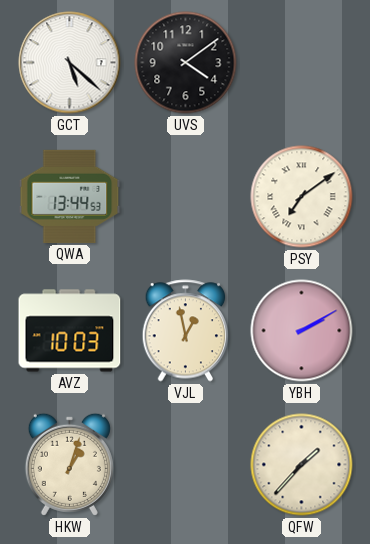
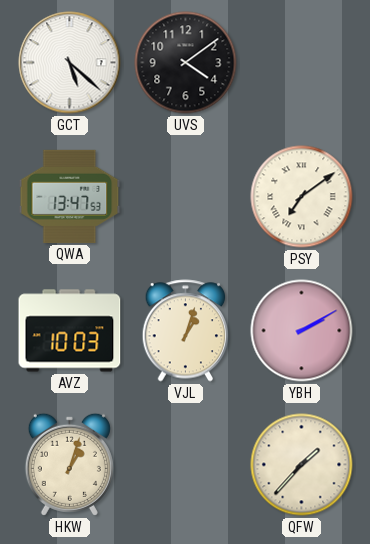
QWA: 13:44 -> 13:47 (70, 196)
VJL: 12:58 -> 1:03 (186, 331)
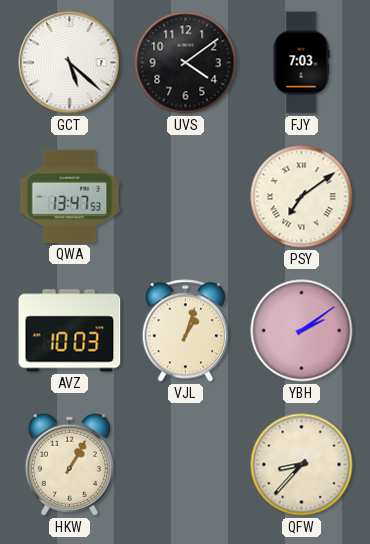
FJY: none -> 7:03 (301, 63)
YBH: 2:10 -> 2:09 (302, 331)
HKW: 1:03 -> 1:05 (69, 464)
QFW: 1:37 -> 8:37 (302, 465)
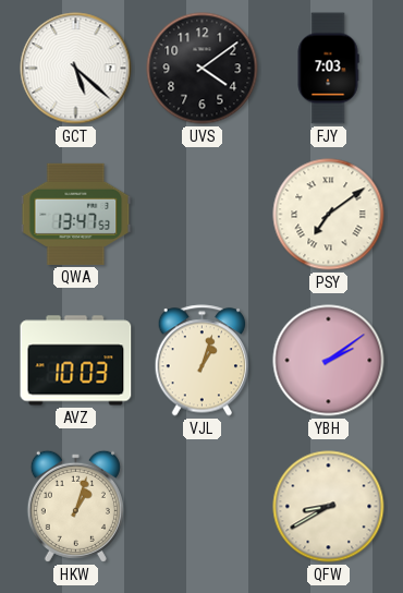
HKW: 1:05 -> 1:03 (75, 506)
QFW: 8:37 -> 8:40 (329, 507)
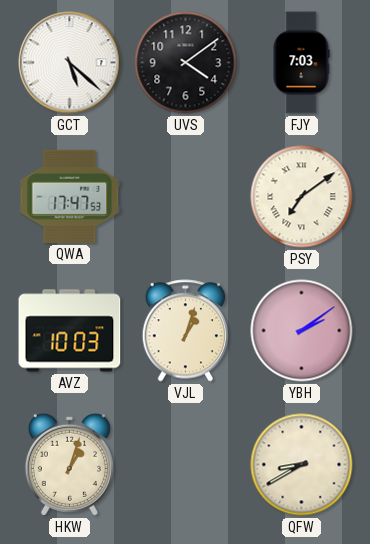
QWA: 13:47 -> 17:47 (70, 196)
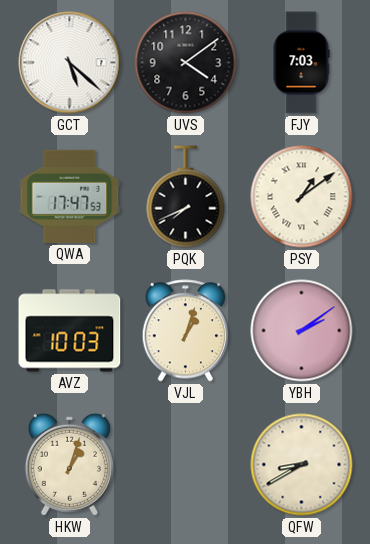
PQK: none -> 7:41 (186, 197)
PSY: 7:09 -> 1:09 (302, 197)
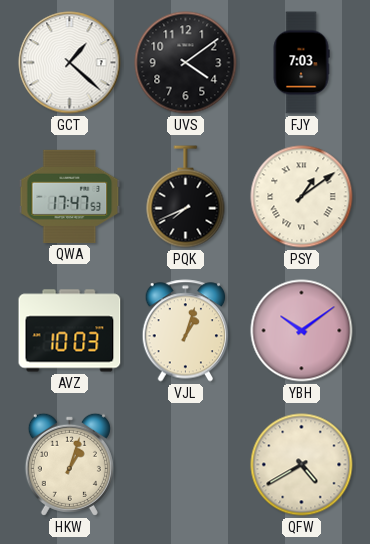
GCT: 5:22 -> 1:22 (70, 63)
YBH: 2:09 -> 10:09 (302, 331)
QFW: 8:40 -> 4:40 (302, 465)
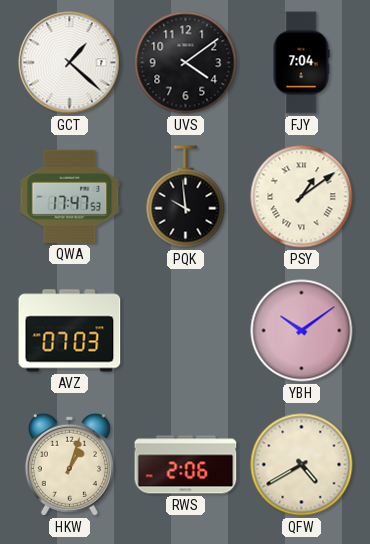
FJY: 7:03 -> 7:04 (301, 63)
PQK: 7:41 -> 9:59 (186, 197)
AVZ: 10:03 -> 07:03 (70, 331)
VJL: 1:03 -> none (186, 331)
RWS: none -> 2:06 (186, 465)
